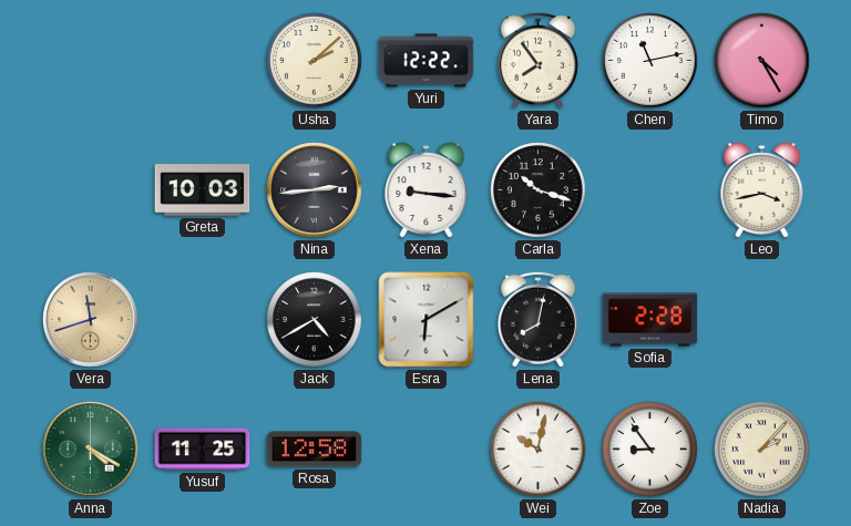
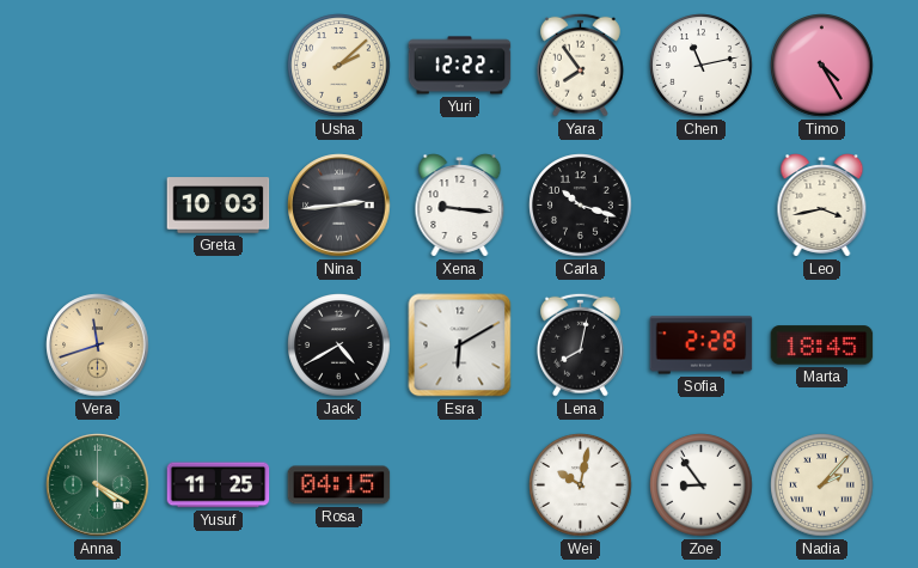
Marta: none -> 18:45 (822, 346)
Rosa: 12:58 -> 04:15 (339, 485)
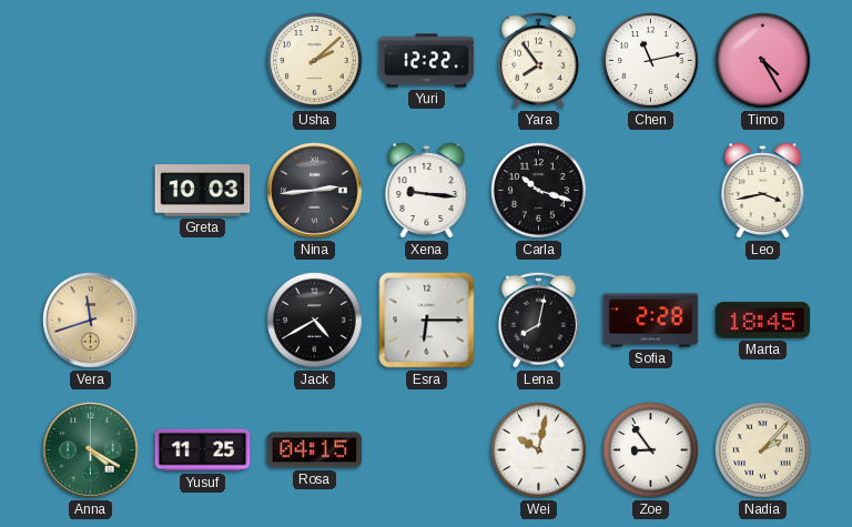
Esra: 6:10 -> 6:15 (427, 321)
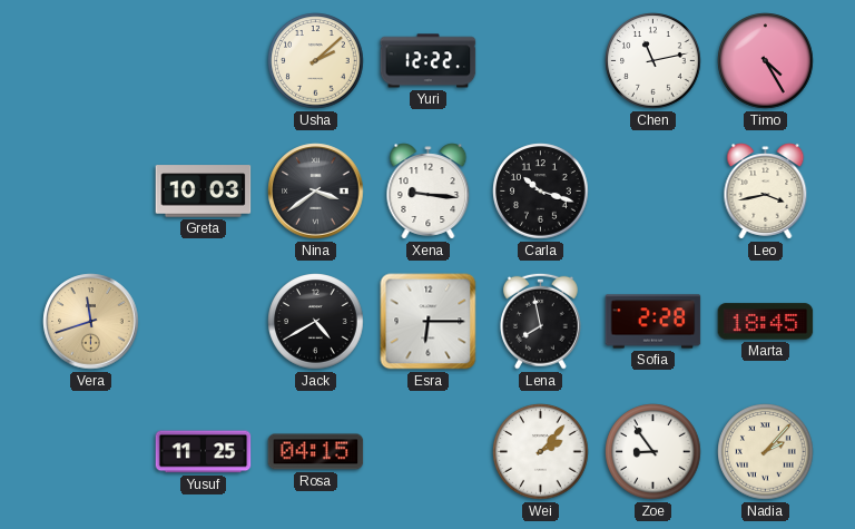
Yara: 7:54 -> none (538, 60)
Nina: 2:44 -> 3:39 (316, 192)
Lena: 8:02 -> 7:58 (540, 321)
Anna: 4:20 -> none (91, 450)
Wei: 10:02 -> 2:07 (541, 452)
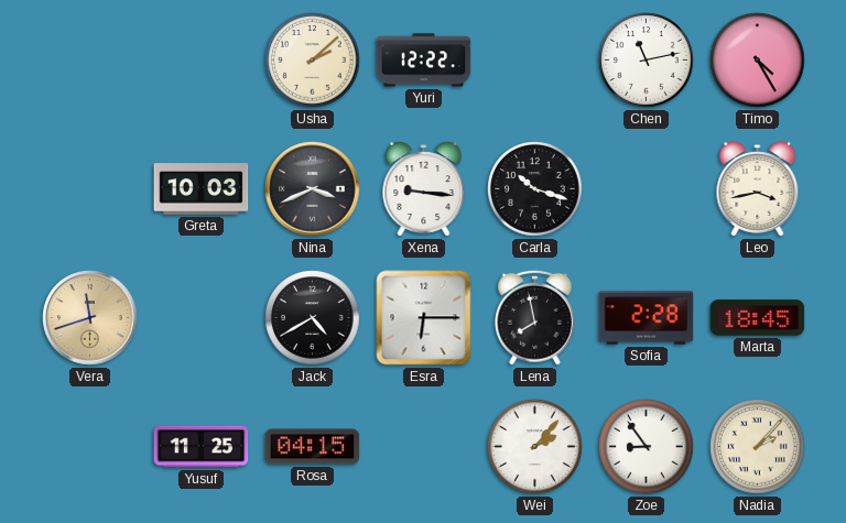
Nina: 3:39 -> 3:41 (313, 189)
